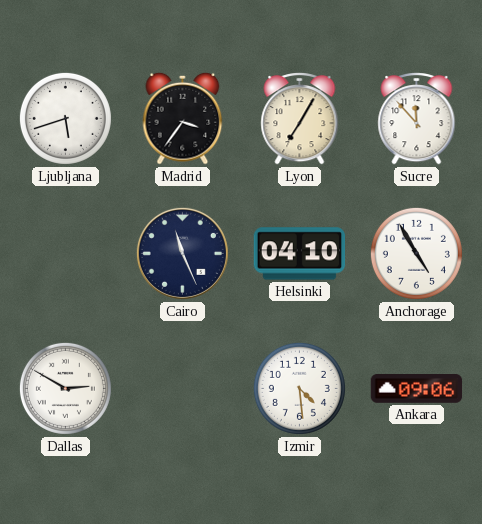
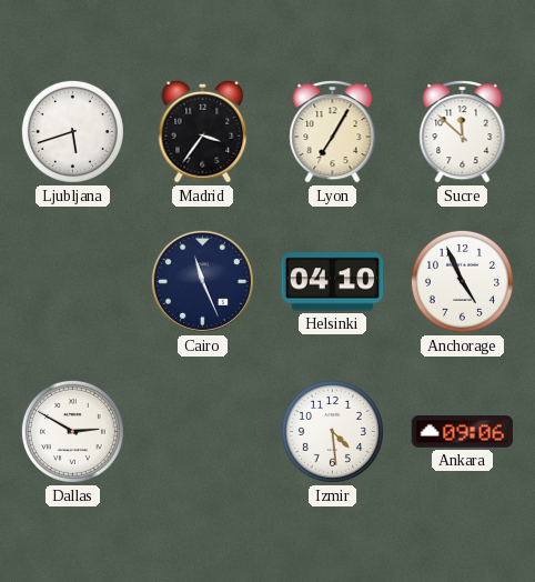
Sucre: 11:53 -> 11:52 (463, 132)
Anchorage: 4:55 -> 4:56 (462, 281)
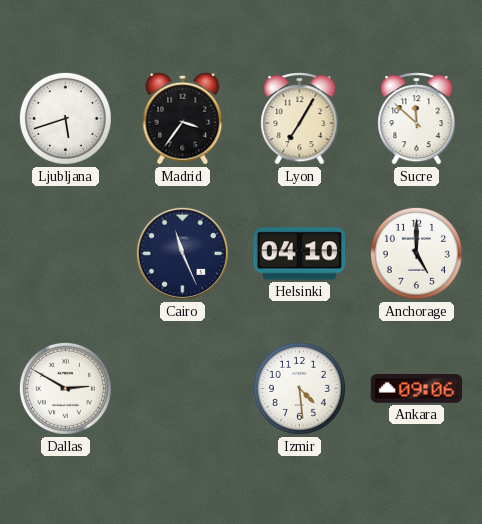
Anchorage: 4:56 -> 5:00 (416, 253)
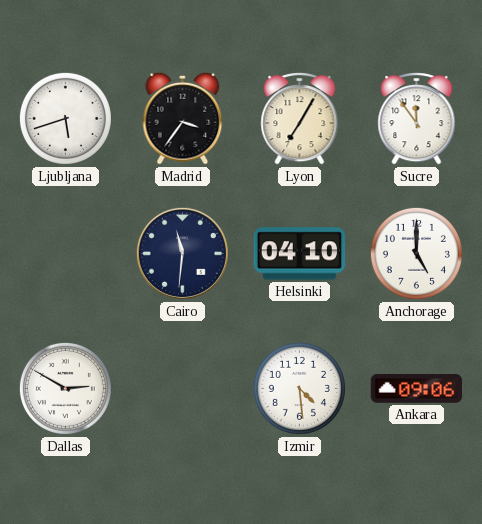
Sucre: 11:52 -> 11:54 (417, 119)
Cairo: 11:26 -> 11:31 (182, 253)
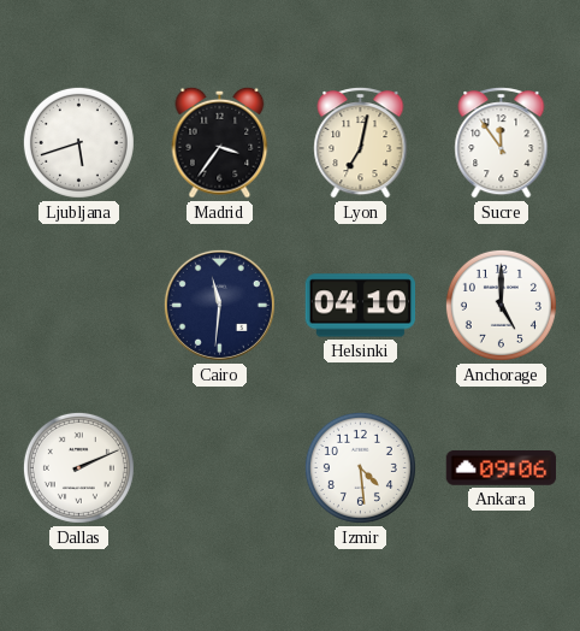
Lyon: 7:05 -> 7:02 (361, 143)
Dallas: 2:50 -> 2:11 (78, 467)
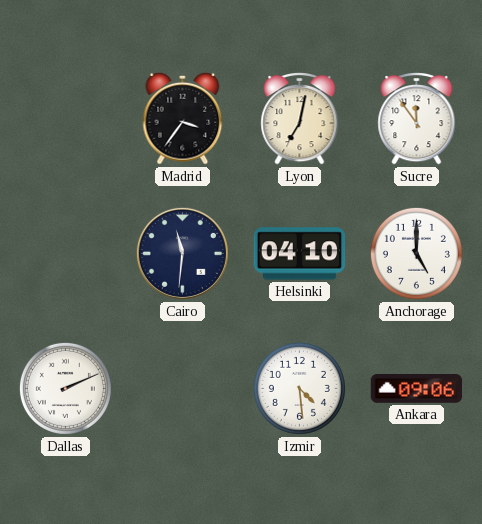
Ljubljana: 5:42 -> none (78, 142)
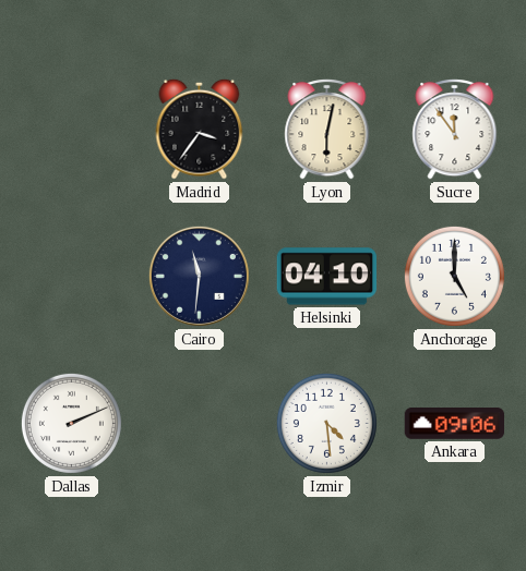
Lyon: 7:02 -> 6:02 (327, 130)
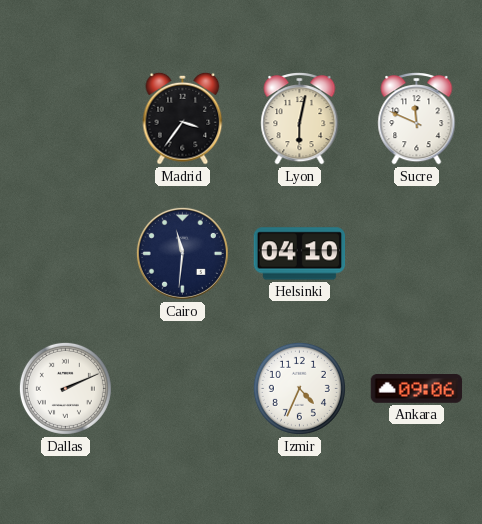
Sucre: 11:54 -> 11:49 (417, 119)
Anchorage: 5:00 -> none (454, 276)
Izmir: 4:29 -> 4:34 (299, 388)
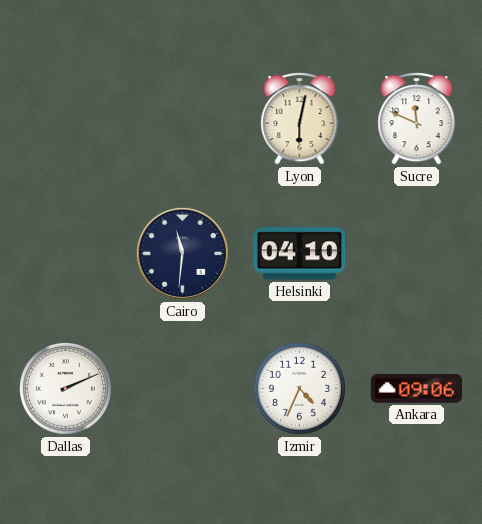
Madrid: 3:36 -> none (183, 118)
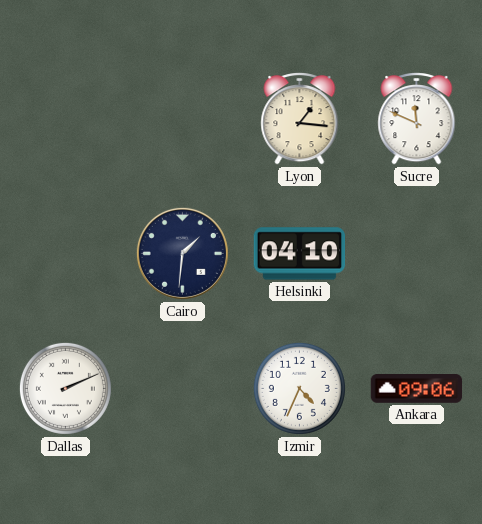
Lyon: 6:02 -> 1:16 (300, 119)
Cairo: 11:31 -> 1:31 (182, 253)
